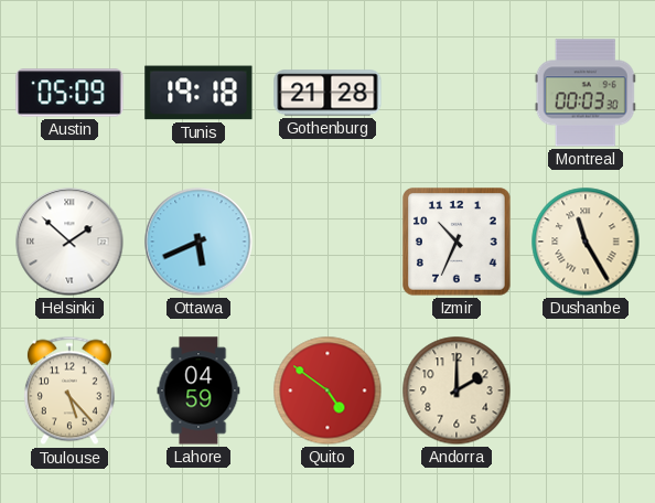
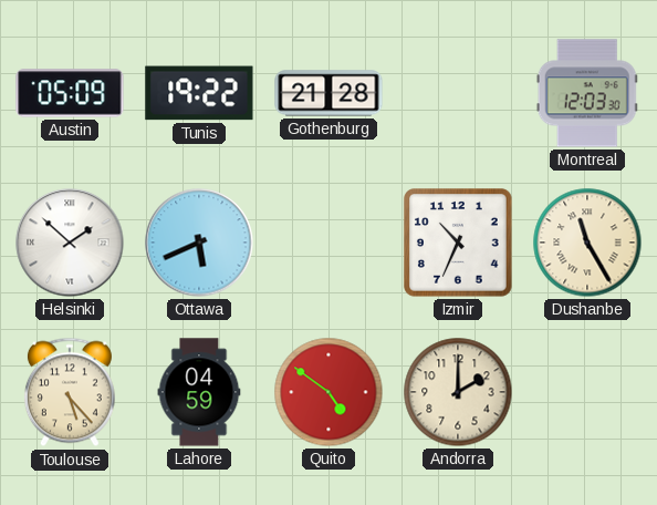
Tunis: 19:18 -> 19:22 (199, 93)
Montreal: 00:03 -> 12:03 (587, 93)
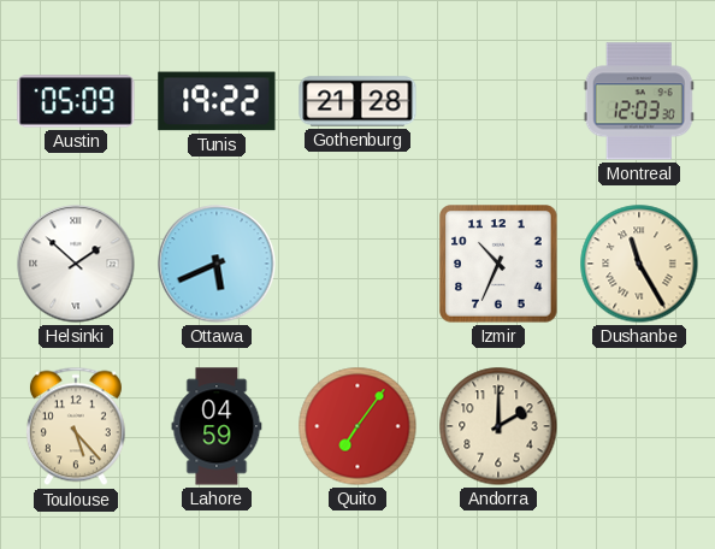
Quito: 4:51 -> 7:06 (357, 426)
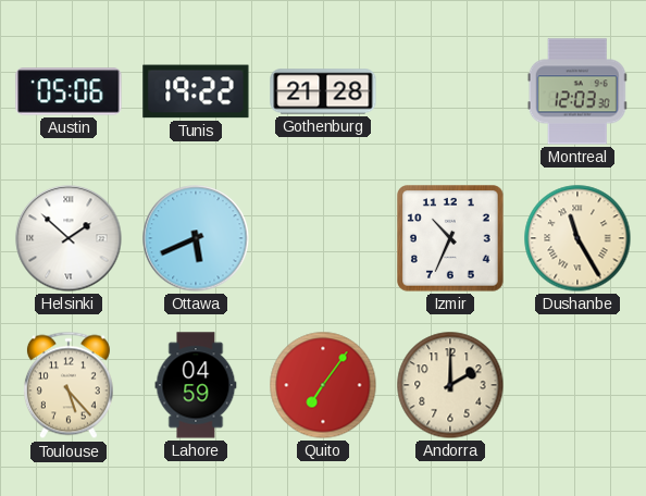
Austin: 05:09 -> 05:06 (69, 91)
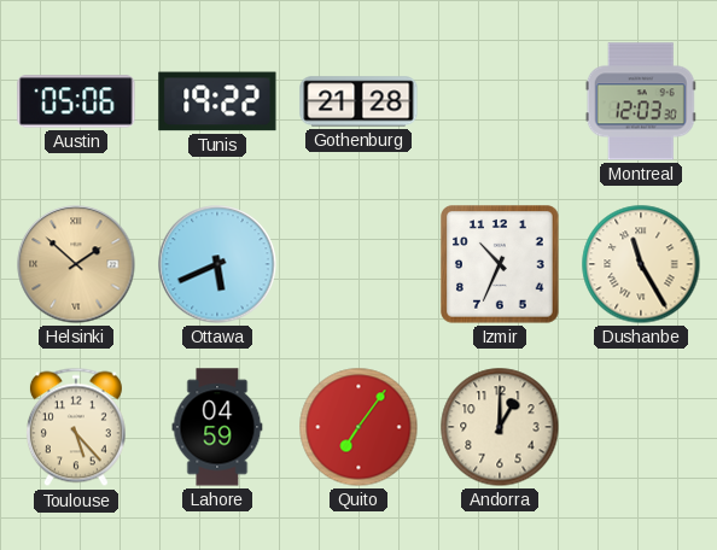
Helsinki dial: white -> champagne (76, 264)
Andorra: 2:00 -> 1:00 (500, 427)
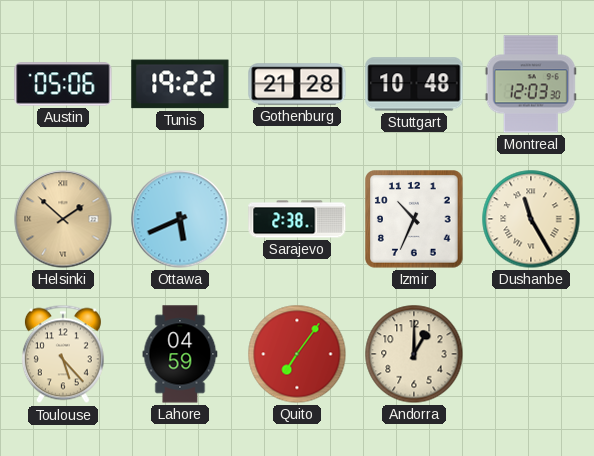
Stuttgart: none -> 10:48 (414, 84)
Sarajevo: none -> 2:38 (297, 219)
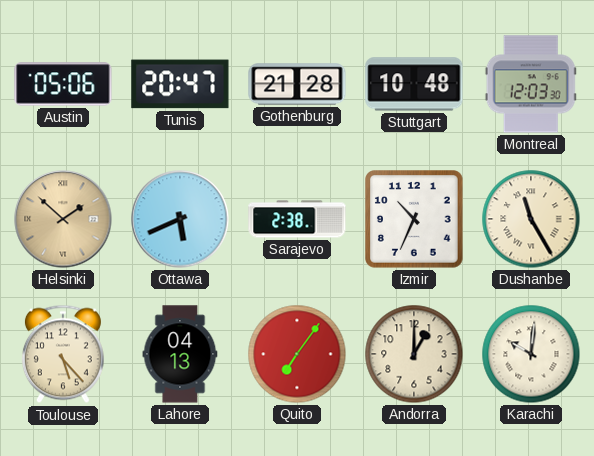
Tunis: 19:22 -> 20:47 (180, 84)
Lahore: 04:59 -> 04:13 (180, 354)
Karachi: none -> 10:01 (531, 354)
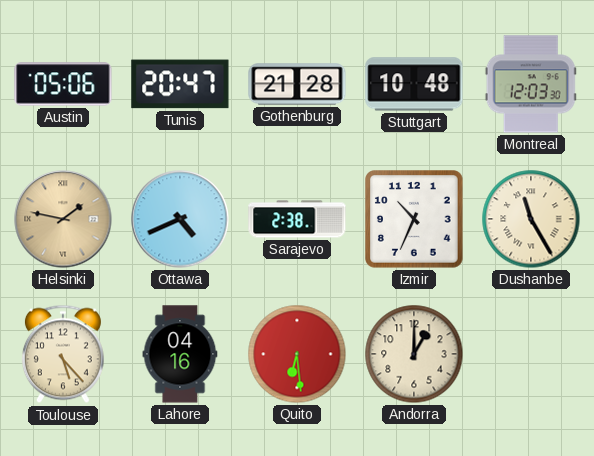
Helsinki: 1:52 -> 1:47 (63, 219)
Ottawa: 5:41 -> 4:41 (180, 219)
Lahore: 04:13 -> 04:16 (180, 354)
Quito: 7:06 -> 6:29 (297, 354)
Karachi: 10:01 -> none (531, 354)
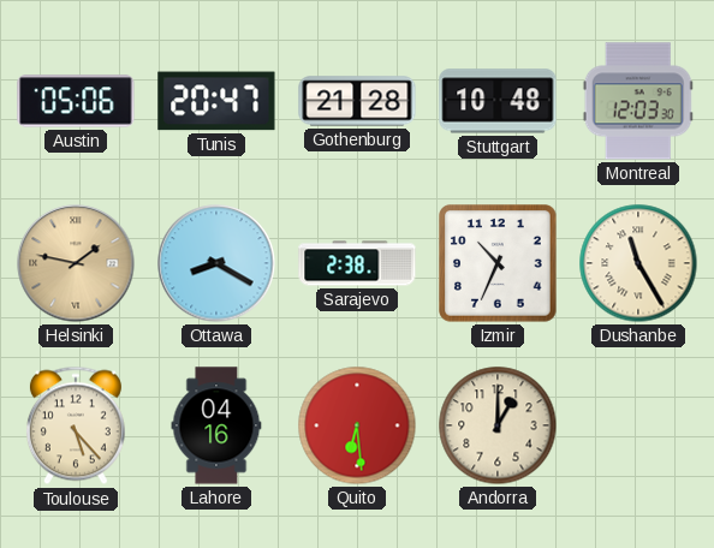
Ottawa: 4:41 -> 8:20 (216, 263)
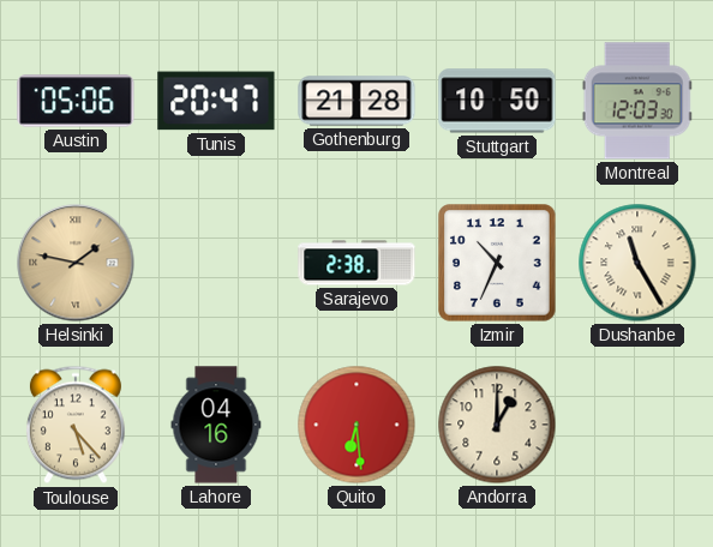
Stuttgart: 10:48 -> 10:50 (497, 101)
Ottawa: 8:20 -> none (216, 263)
